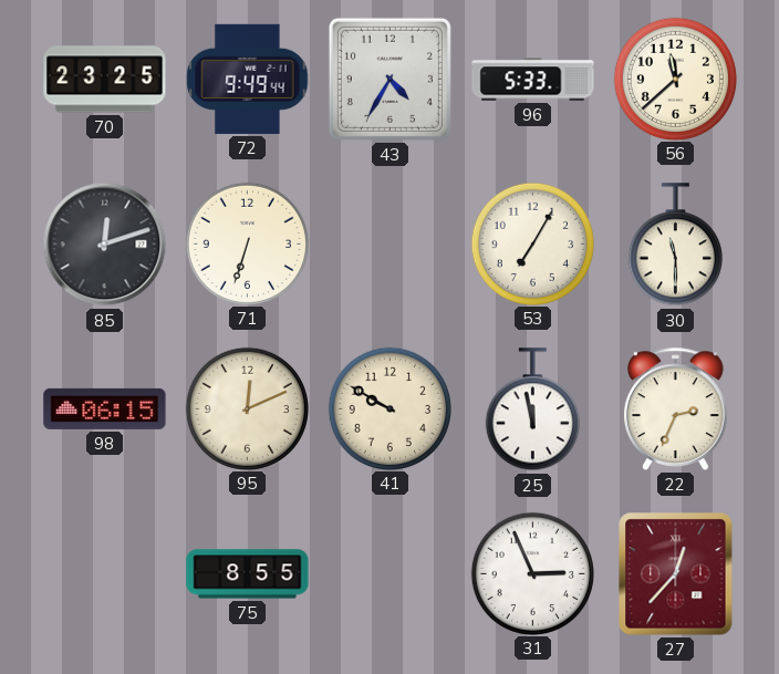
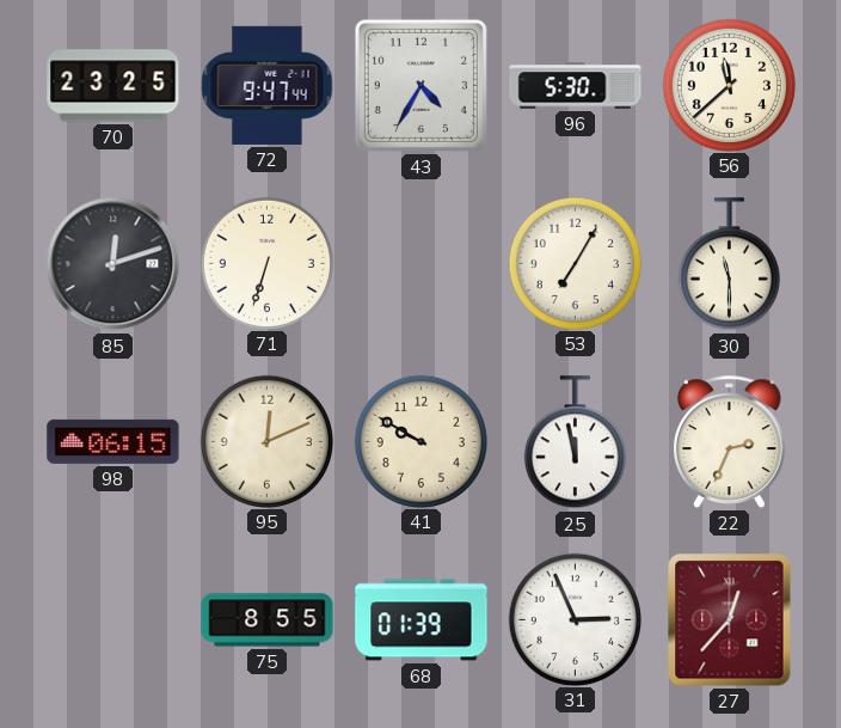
72: 9:49 -> 9:47 (268, 85)
96: 5:33 -> 5:30 (576, 86)
68: none -> 01:39 (422, 620)
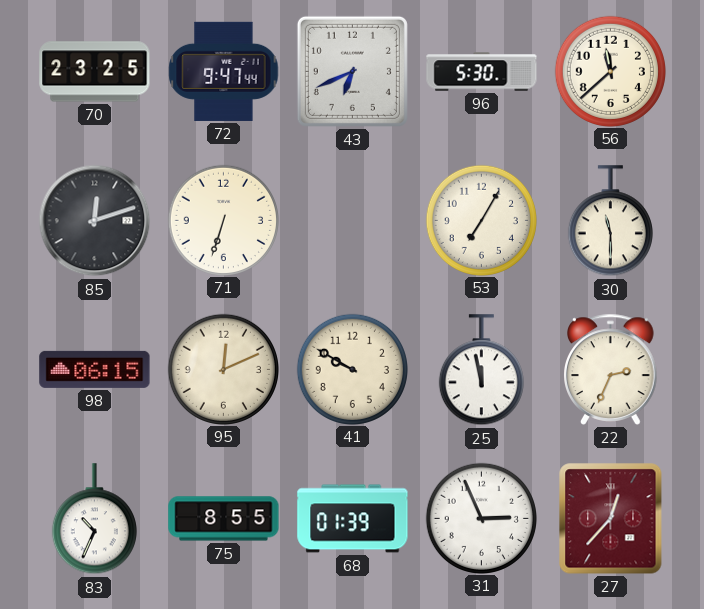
43: 4:35 -> 6:41 (352, 71)
83: none -> 10:34 (94, 519)
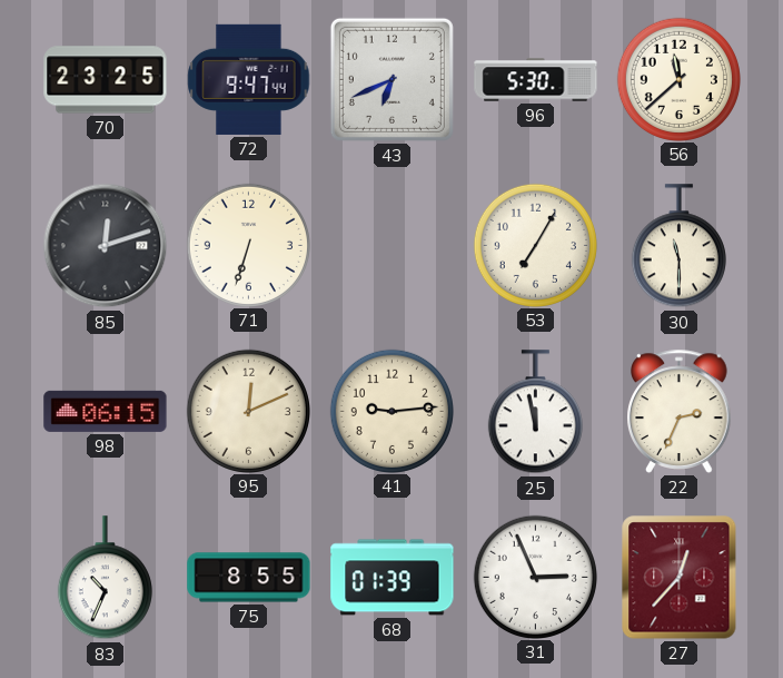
41: 9:50 -> 9:14 (391, 411)
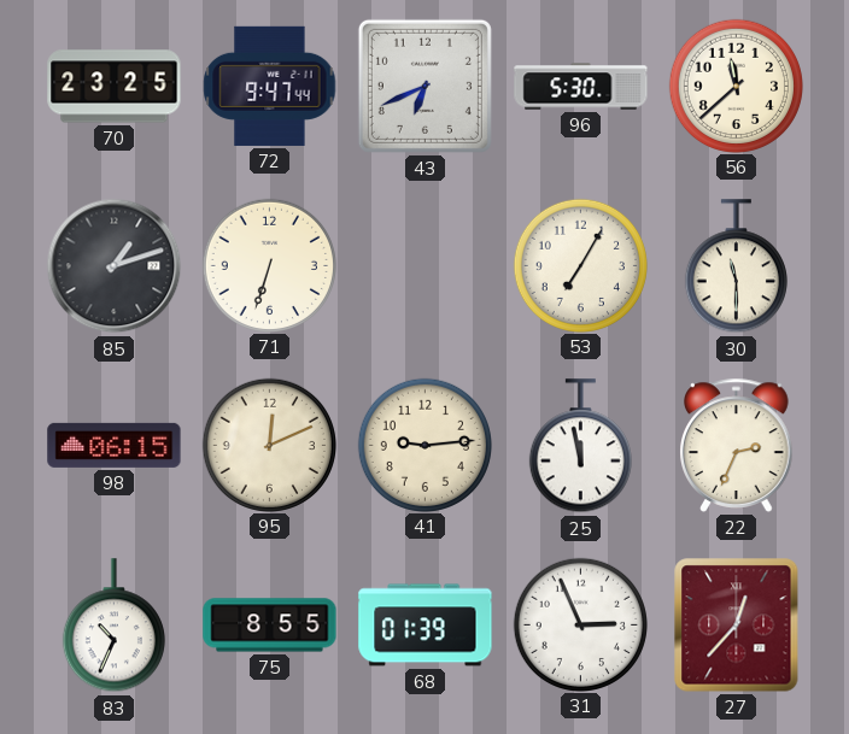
85: 12:12 -> 1:12 (115, 266)
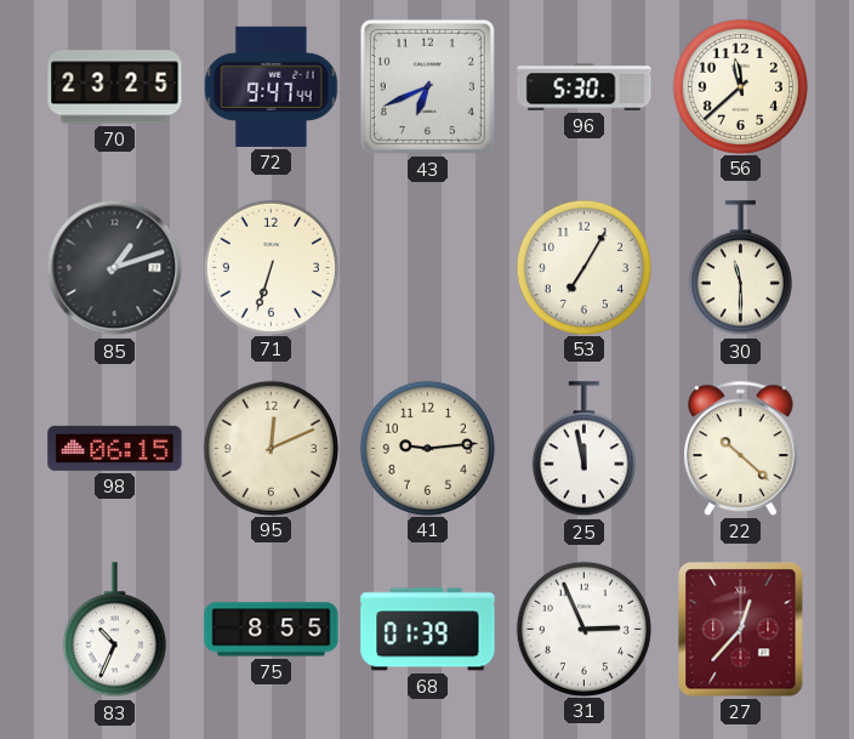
22: 2:34 -> 10:22 (741, 448)
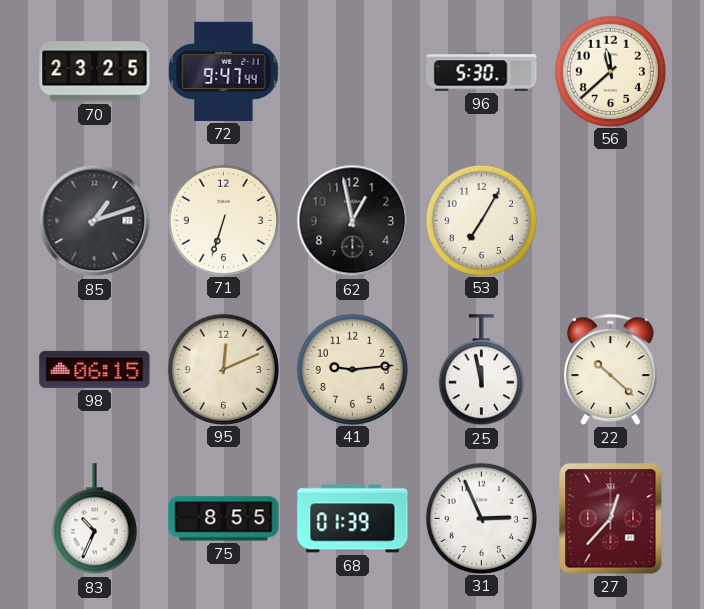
43: 6:41 -> none (427, 86)
62: none -> 12:58 (353, 221)
30: 11:30 -> none (740, 268)
